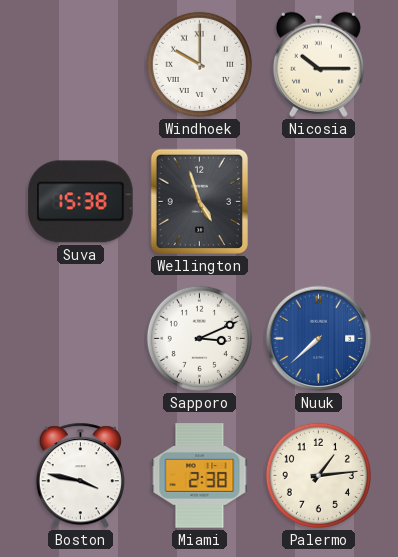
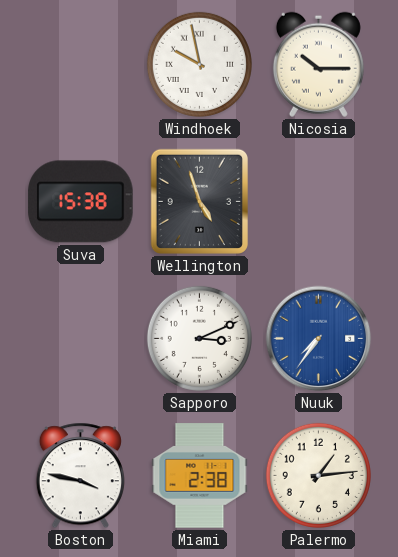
Windhoek: 10:00 -> 9:58 (199, 64)
Nuuk: 7:38 -> 7:36 (319, 339)
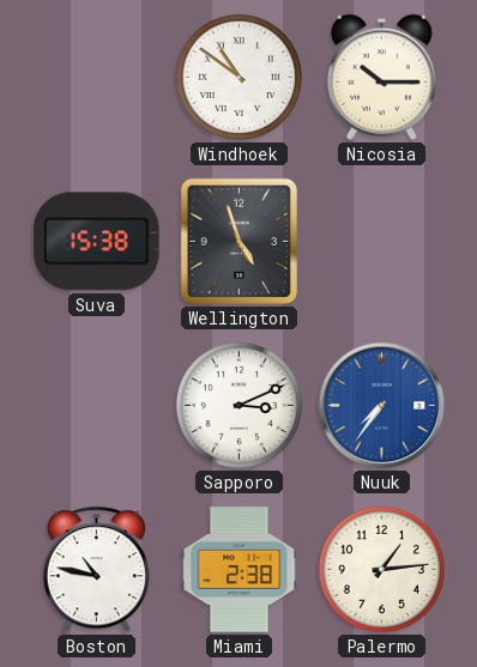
Windhoek: 9:58 -> 10:51 (238, 77)
Boston: 3:47 -> 10:47 (96, 570)
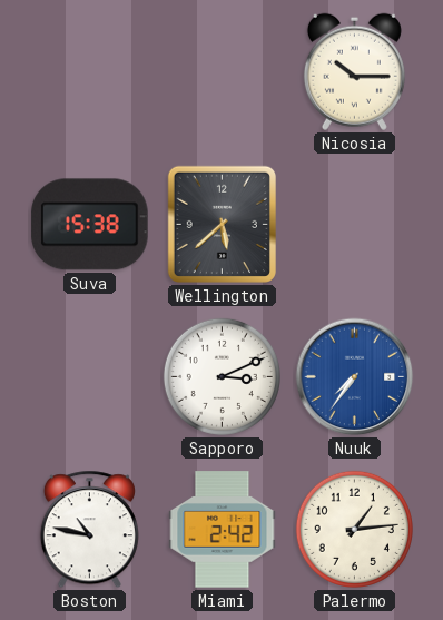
Windhoek: 10:51 -> none (238, 77)
Wellington: 4:57 -> 5:38 (221, 224)
Miami: 2:38 -> 2:42 (223, 530)
